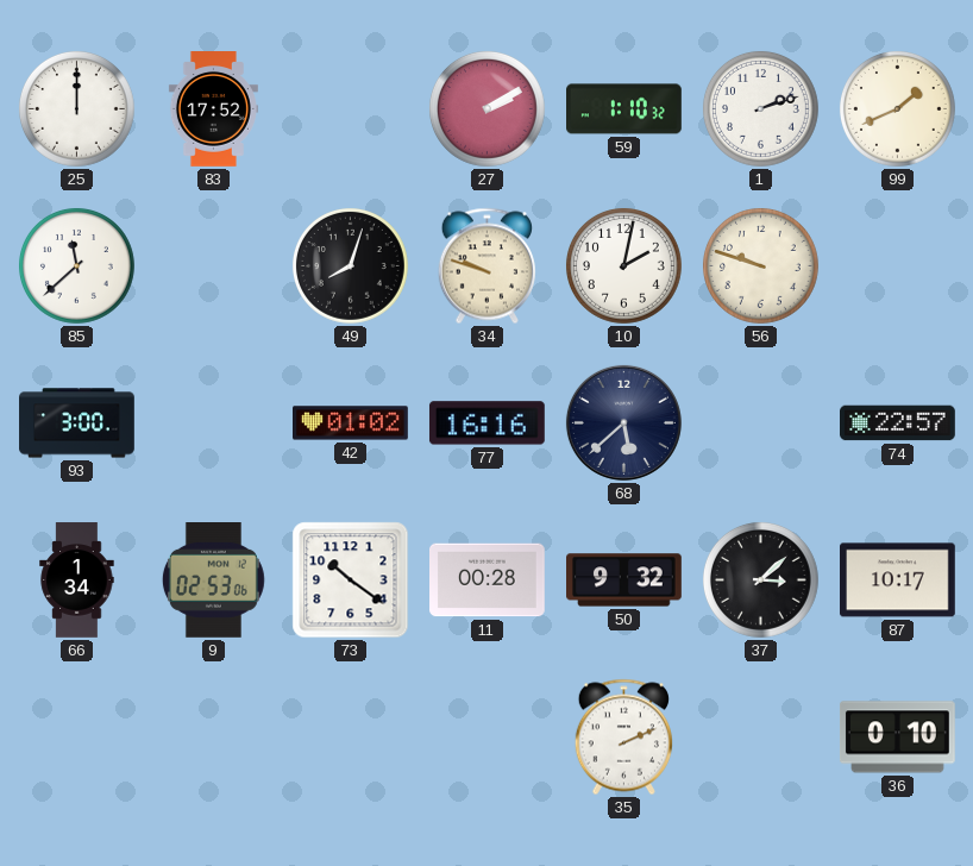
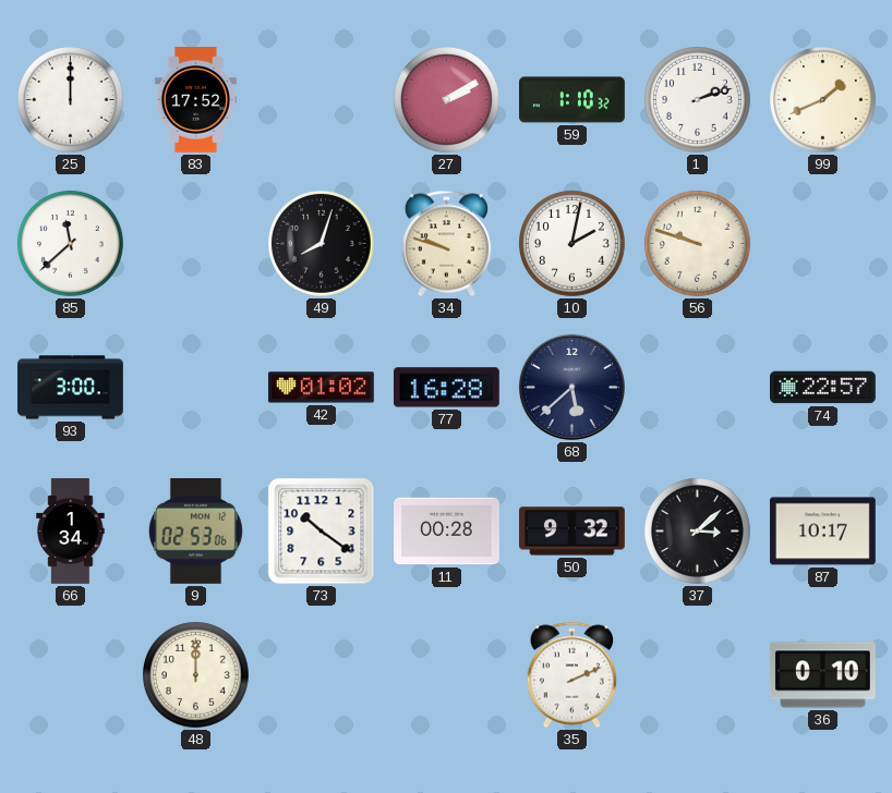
77: 16:16 -> 16:28 (447, 388)
48: none -> 12:00 (196, 675)
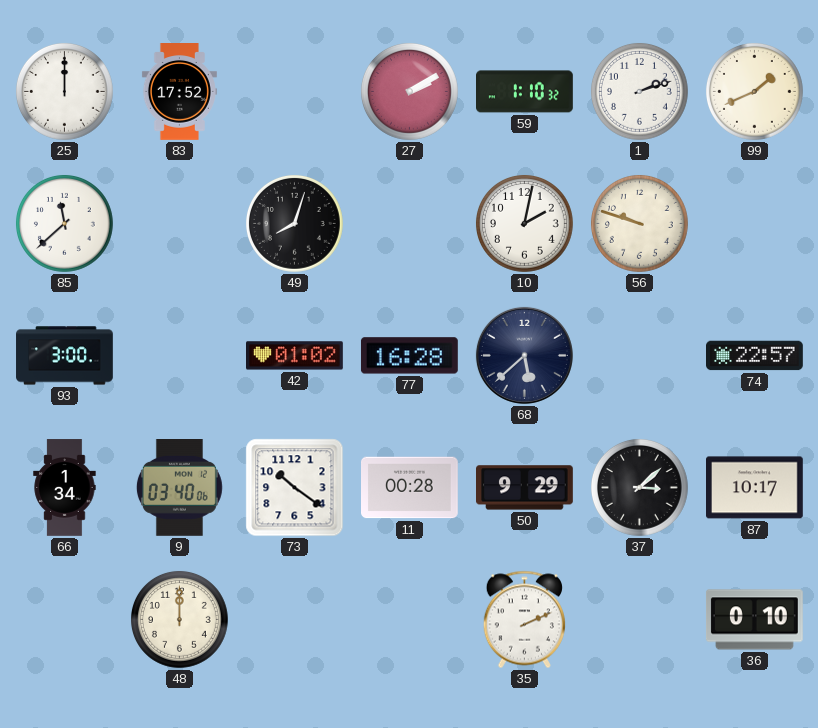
34: 9:48 -> none (446, 244)
9: 02:53 -> 03:40 (179, 488)
50: 9:32 -> 9:29 (525, 488)
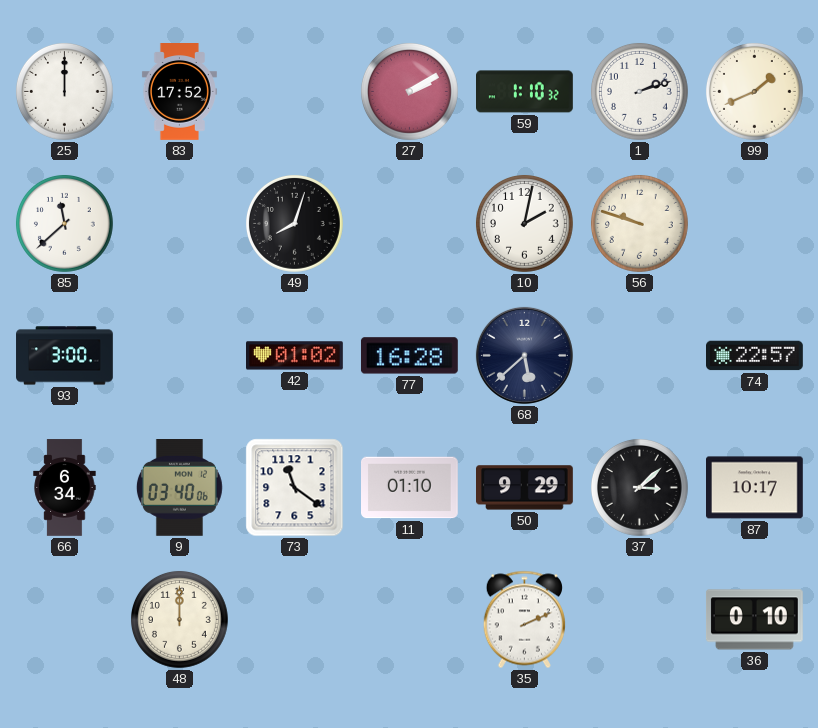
66: 1:34 -> 6:34 (65, 488)
73: 10:21 -> 11:21 (295, 488)
11: 00:28 -> 01:10 (410, 488)
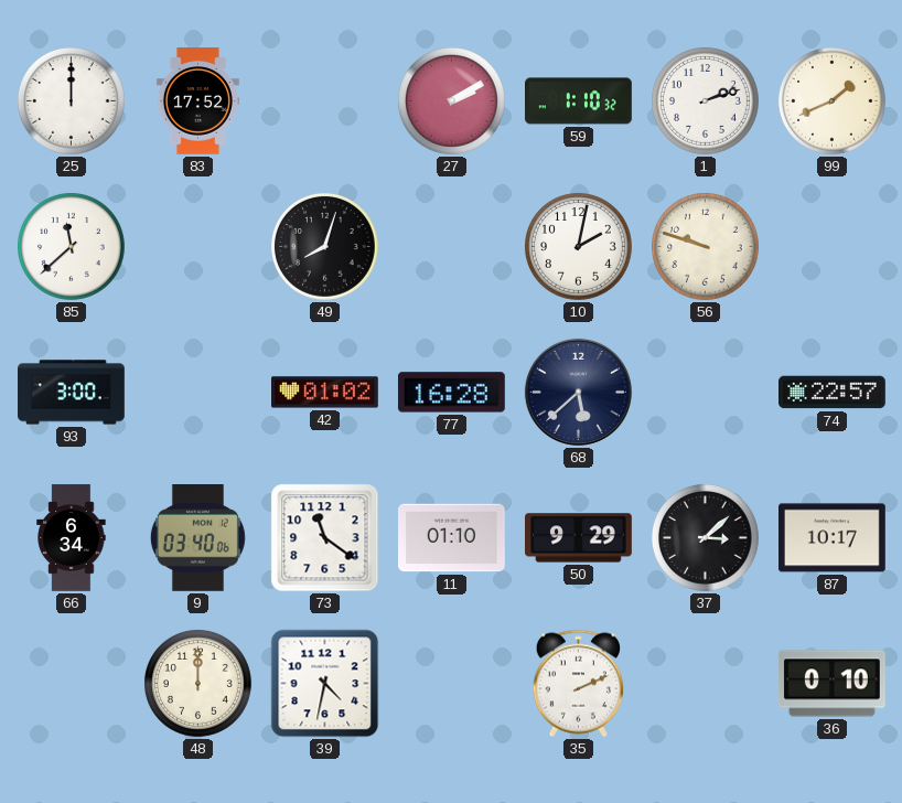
39: none -> 4:32 (325, 684)
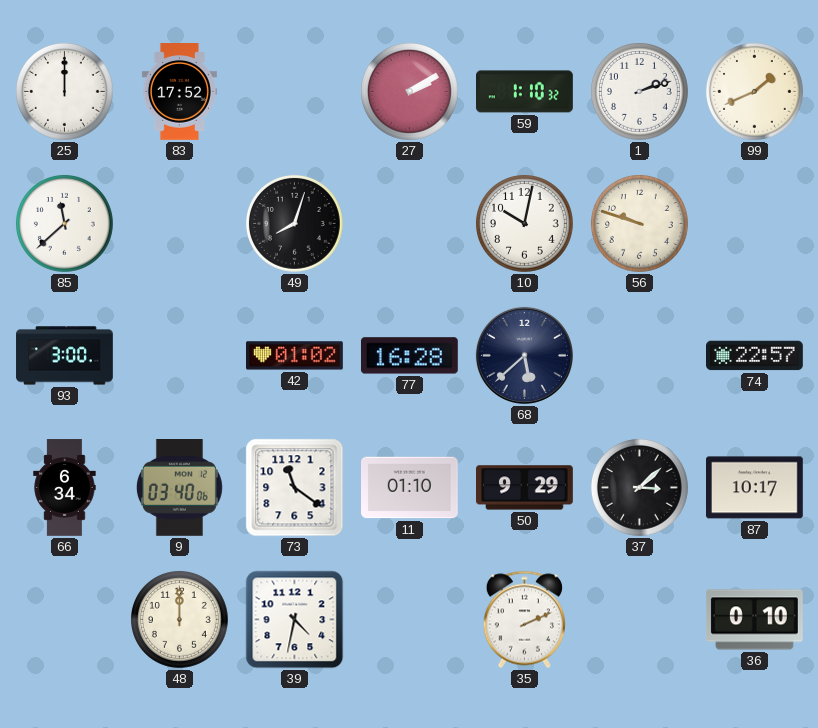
10: 2:02 -> 10:02 (525, 224)
